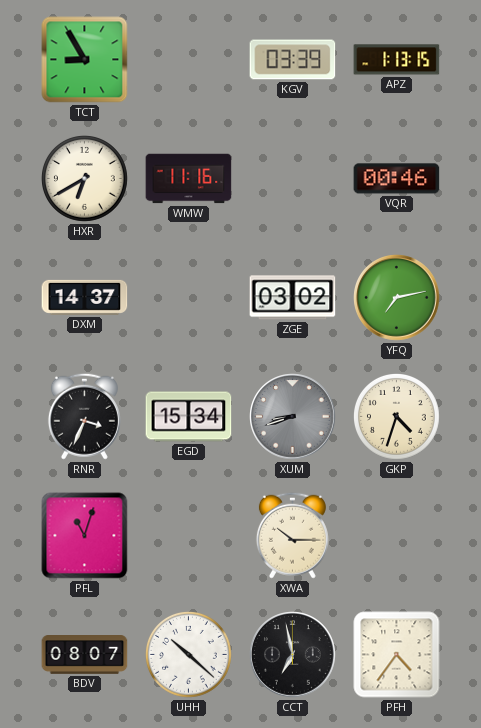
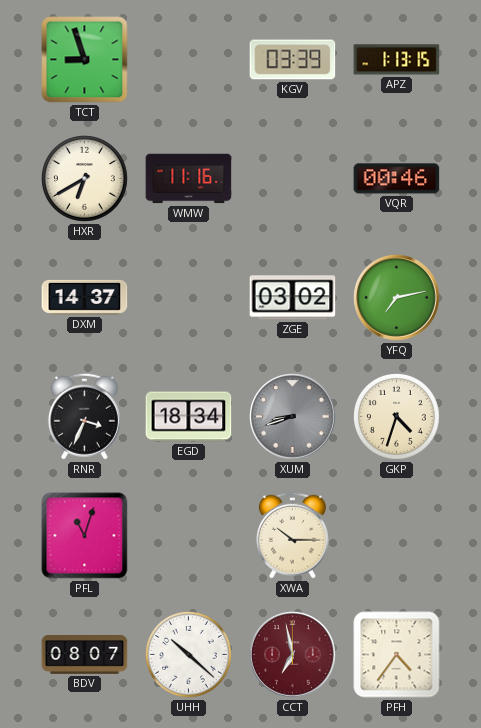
TCT: 8:55 -> 8:57 (85, 60)
EGD: 15:34 -> 18:34 (189, 417)
CCT dial: black -> burgundy (293, 655)
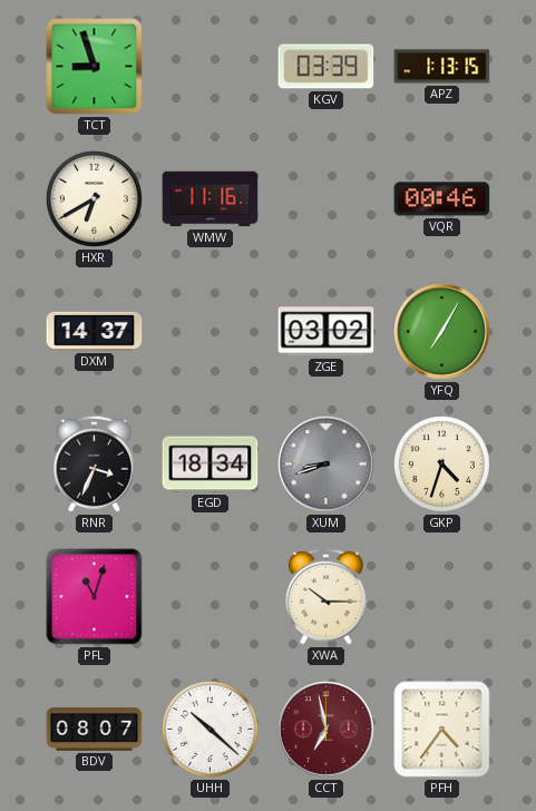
YFQ: 7:13 -> 7:05 (442, 332)
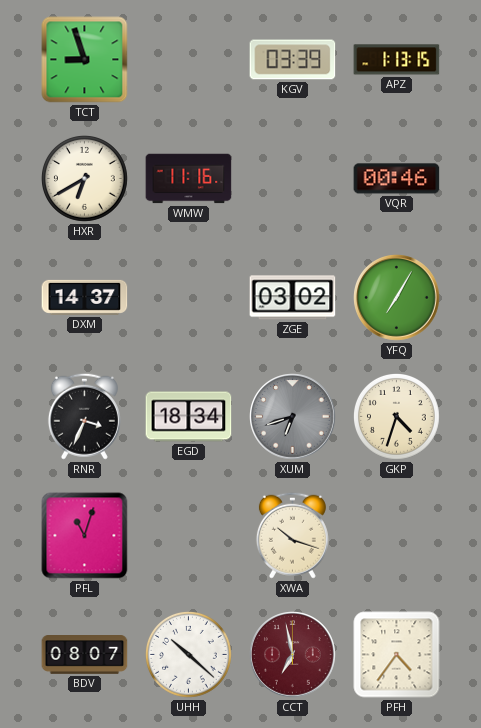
XUM: 8:42 -> 6:42 (293, 417)
XWA: 10:15 -> 10:18 (292, 535)
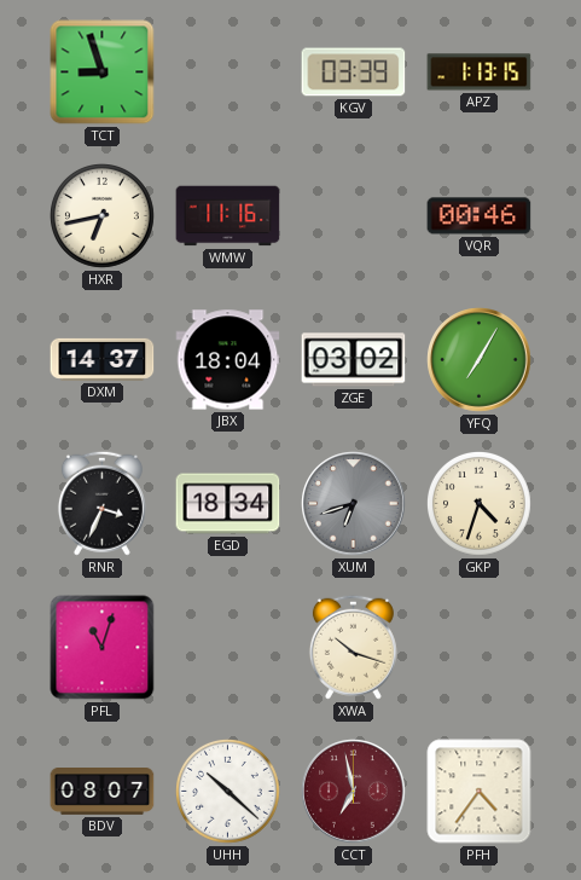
HXR: 6:40 -> 6:43 (103, 216)
JBX: none -> 18:04 (228, 360)
